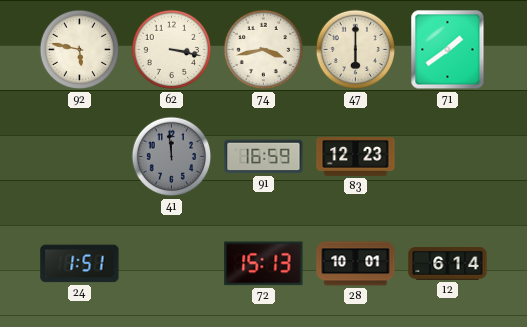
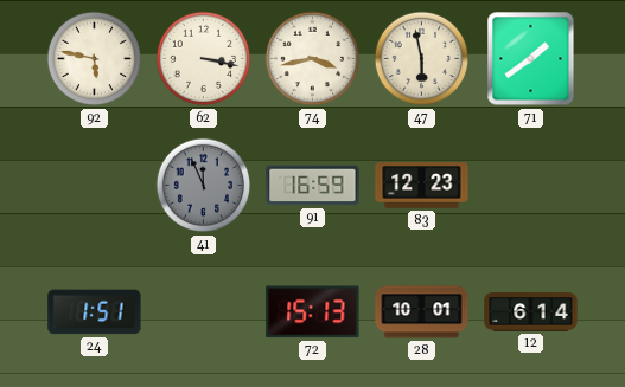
47: 6:00 -> 5:58 (422, 59)
41: 11:59 -> 11:56 (204, 186)
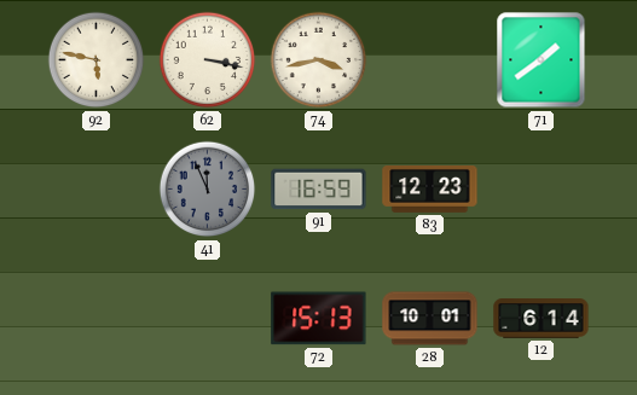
47: 5:58 -> none (422, 59)
24: 1:51 -> none (95, 312)
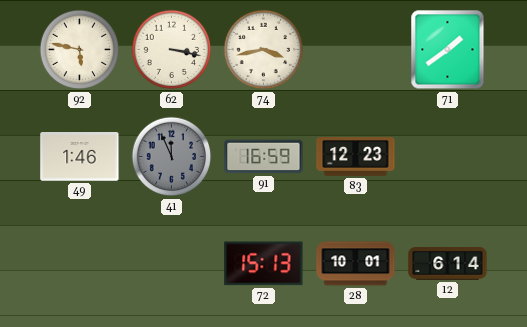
49: none -> 1:46 (80, 157)
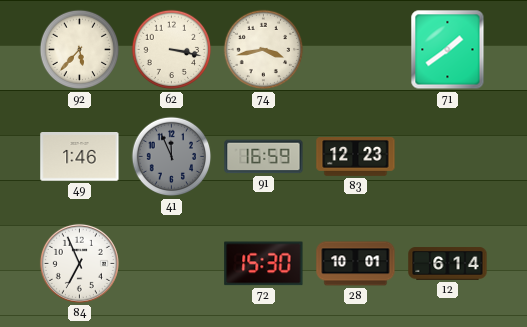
92: 5:47 -> 5:37 (80, 50)
84: none -> 6:56 (79, 263)
72: 15:13 -> 15:30 (264, 264)
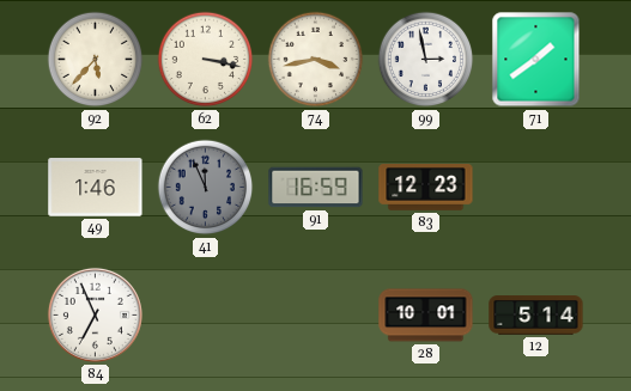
99: none -> 2:58 (426, 60)
72: 15:30 -> none (264, 264)
12: 6:14 -> 5:14 (536, 316)
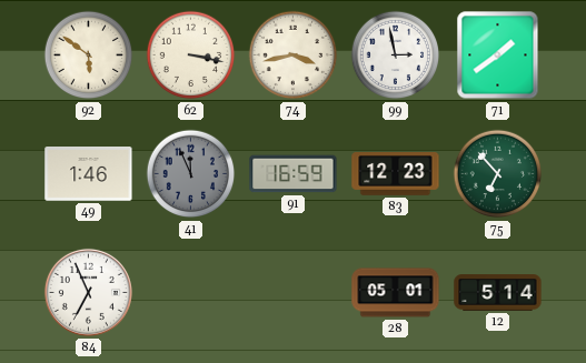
92: 5:37 -> 5:51 (89, 56)
75: none -> 6:53 (498, 174)
28: 10:01 -> 05:01 (396, 293)
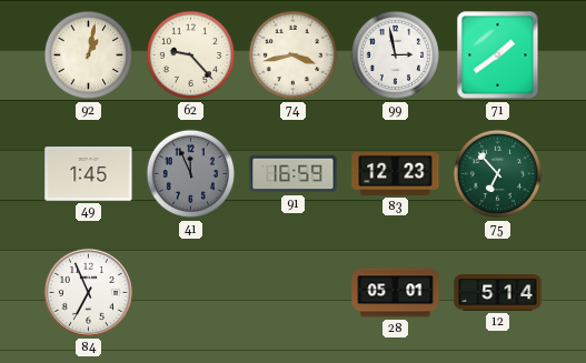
92: 5:51 -> 1:02 (89, 56)
62: 3:17 -> 9:23 (191, 56)
49: 1:46 -> 1:45 (89, 174)
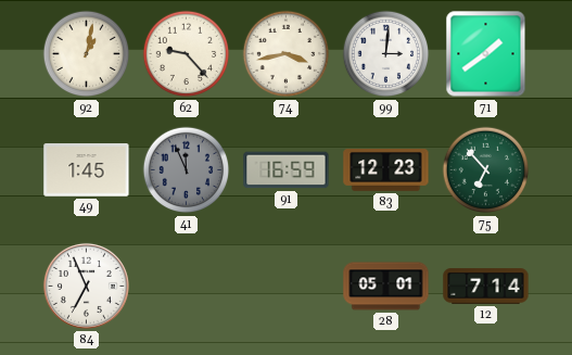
99: 2:58 -> 3:01 (386, 54)
12: 5:14 -> 7:14 (486, 287)
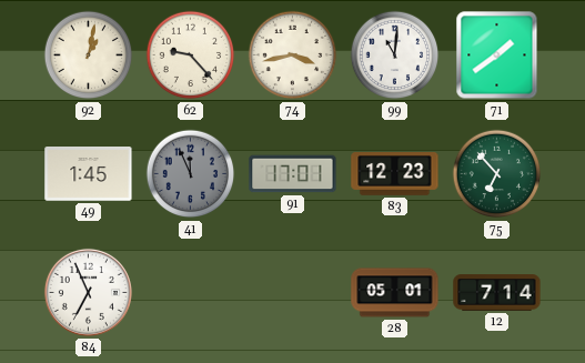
99: 3:01 -> 11:01 (395, 56)
91: 16:59 -> 17:01 (293, 174)
